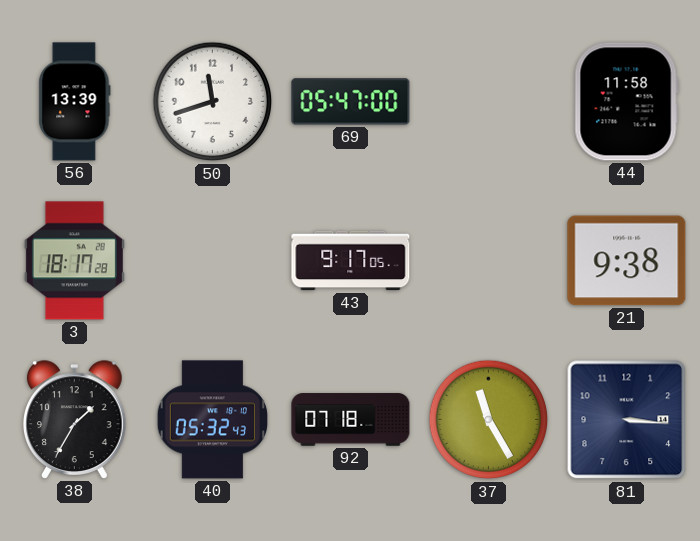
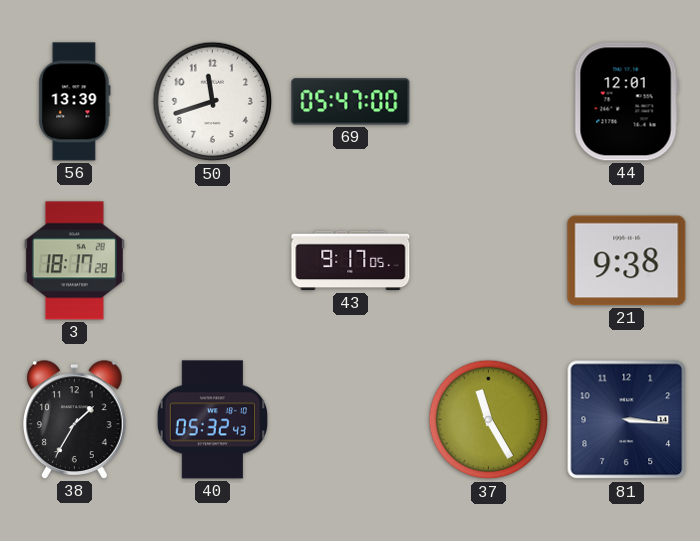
44: 11:58 -> 12:01 (626, 102)
92: 07:18 -> none (351, 420)
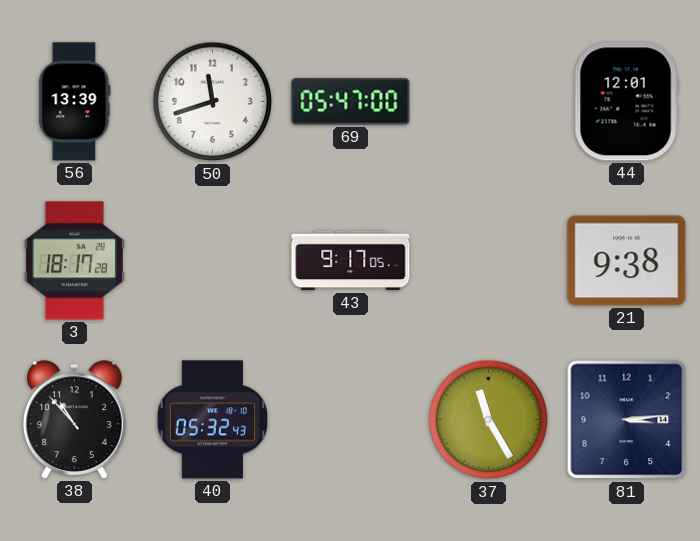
38: 1:35 -> 10:53 (75, 420)
81: 3:16 -> 3:14 (627, 420)
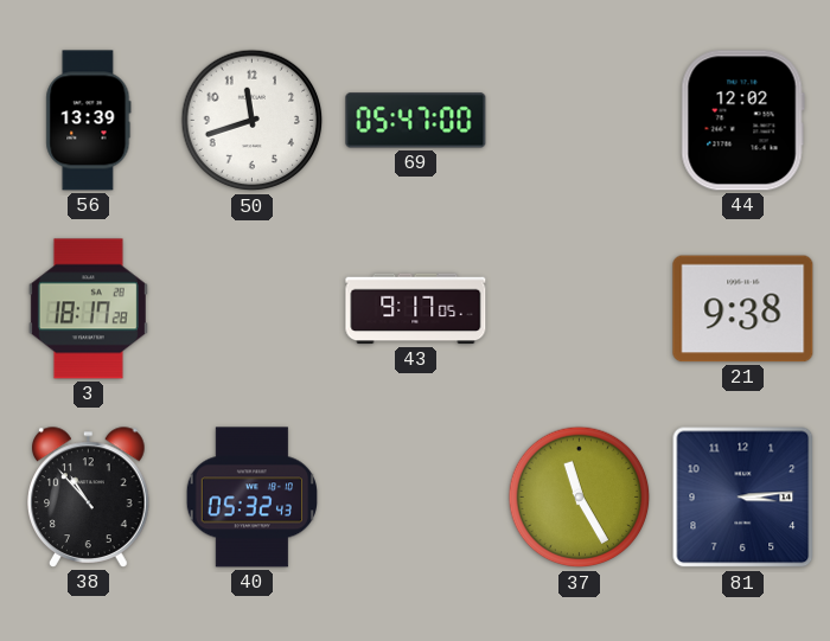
44: 12:01 -> 12:02 (742, 121)
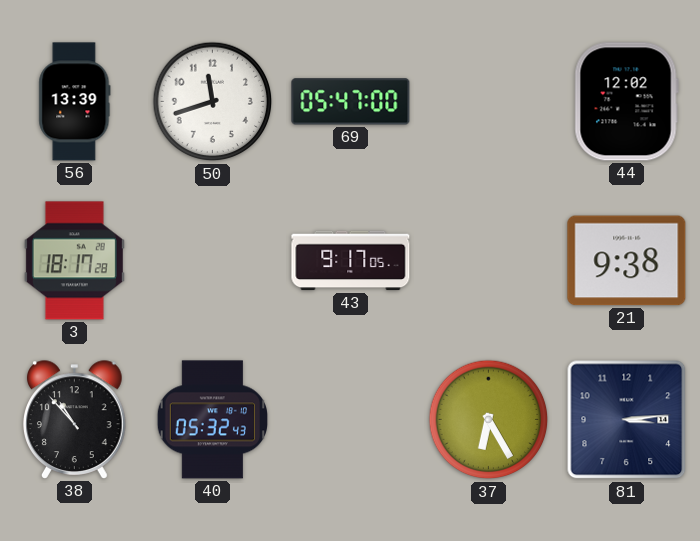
37: 11:25 -> 6:25 (489, 420)
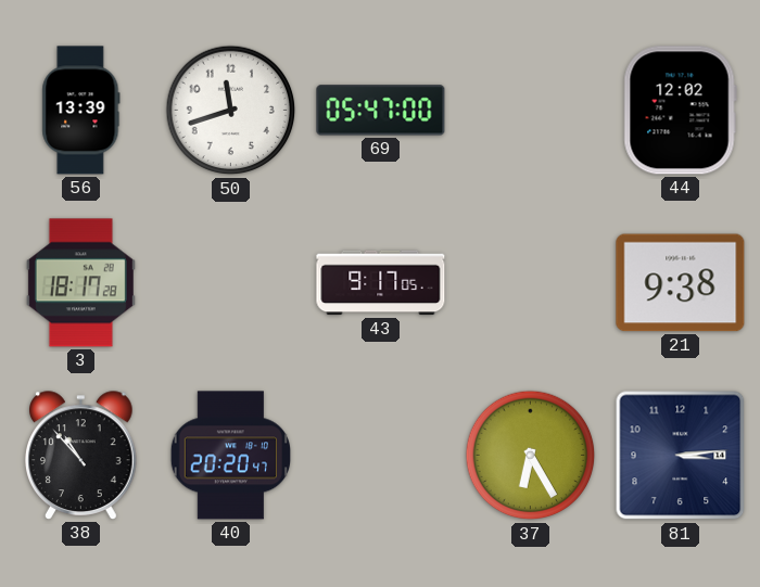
40: 05:32 -> 20:20 (230, 456)
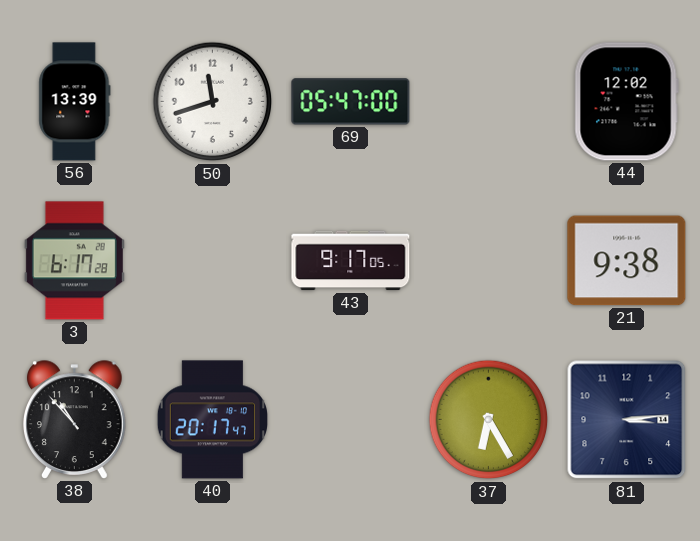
3: 18:17 -> 6:17 (74, 261)
40: 20:20 -> 20:17 (212, 420)
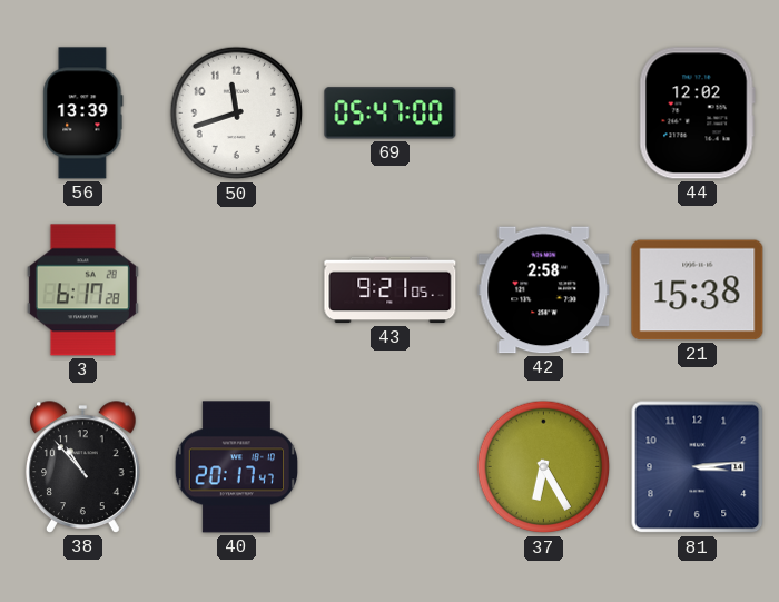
43: 9:17 -> 9:21 (391, 290)
42: none -> 2:58 (544, 290)
21: 9:38 -> 15:38 (698, 290)
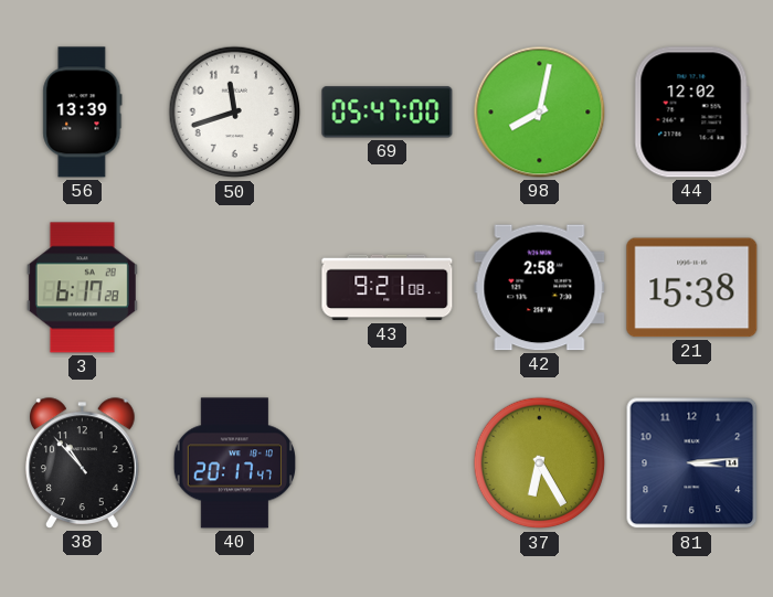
98: none -> 8:02 (540, 113)
43: 9:21:05 -> 9:21:08 (388, 288)
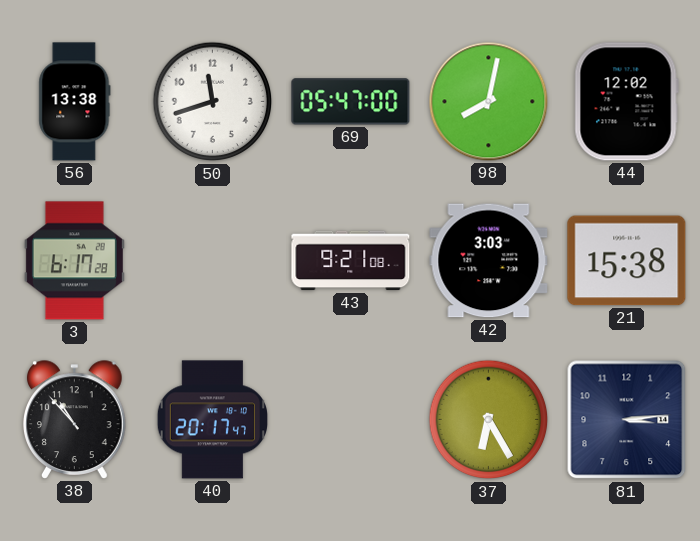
56: 13:39 -> 13:38 (75, 102)
42: 2:58 -> 3:03 (489, 261)
